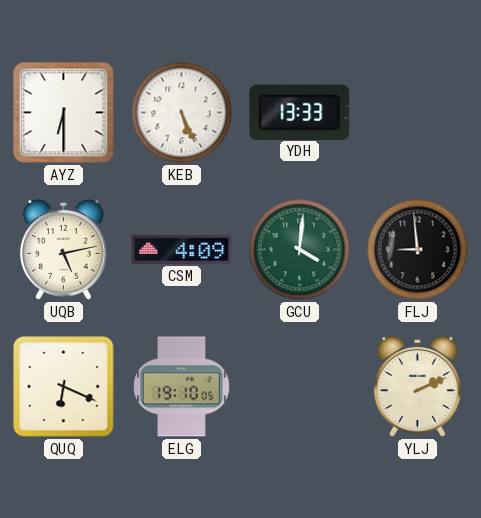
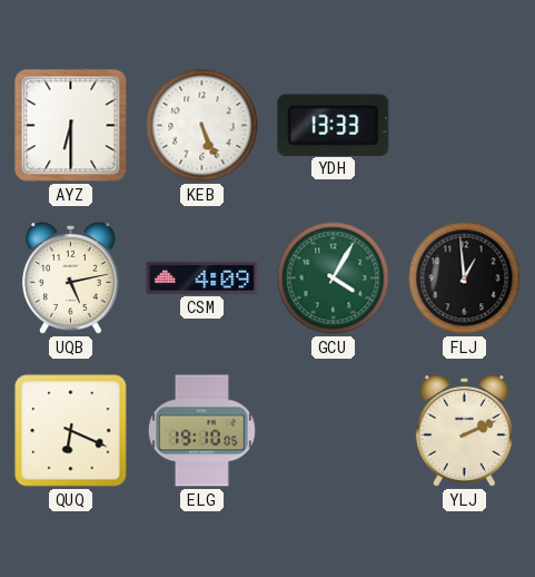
GCU: 4:01 -> 4:05 (334, 278)
FLJ: 8:59 -> 12:59 (465, 278)
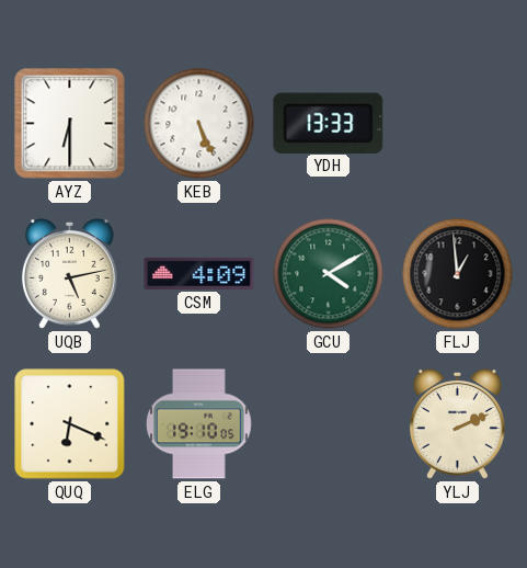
GCU: 4:05 -> 4:10 (329, 274)
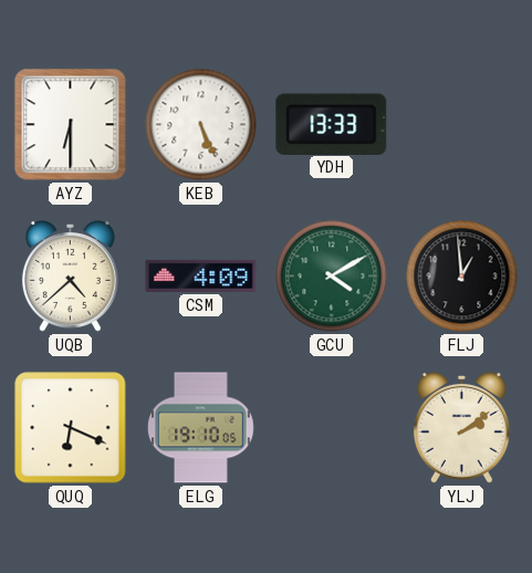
UQB: 5:13 -> 4:38 (70, 277)
YLJ: 2:11 -> 2:09 (461, 428)
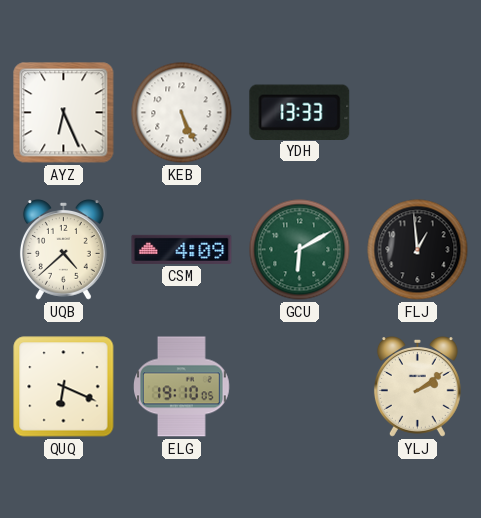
AYZ: 6:30 -> 6:26 (64, 113)
GCU: 4:10 -> 6:10 (300, 250)
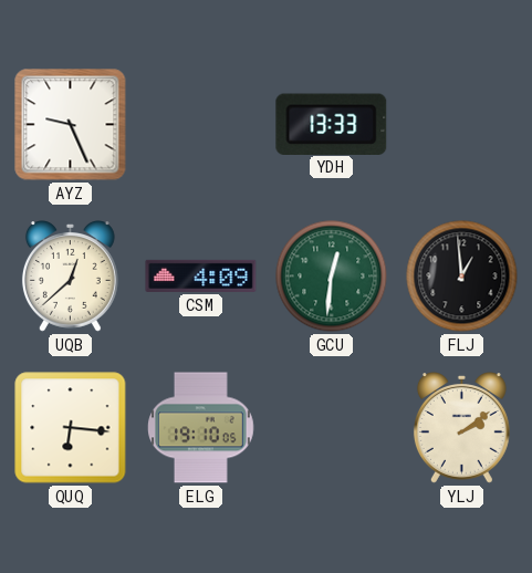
AYZ: 6:26 -> 9:26 (71, 125)
KEB: 5:26 -> none (182, 113)
UQB: 4:38 -> 12:38 (70, 277)
GCU: 6:10 -> 12:31 (332, 277)
QUQ: 6:19 -> 6:16 (71, 428)
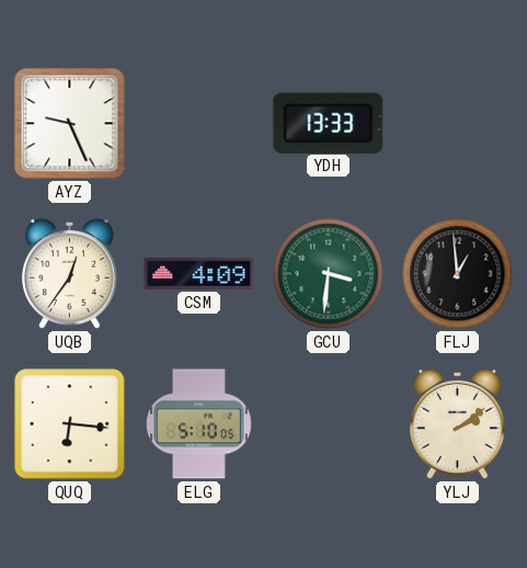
UQB: 12:38 -> 12:36 (69, 274)
GCU: 12:31 -> 3:31 (329, 274)
ELG: 19:10 -> 5:10 (199, 424)
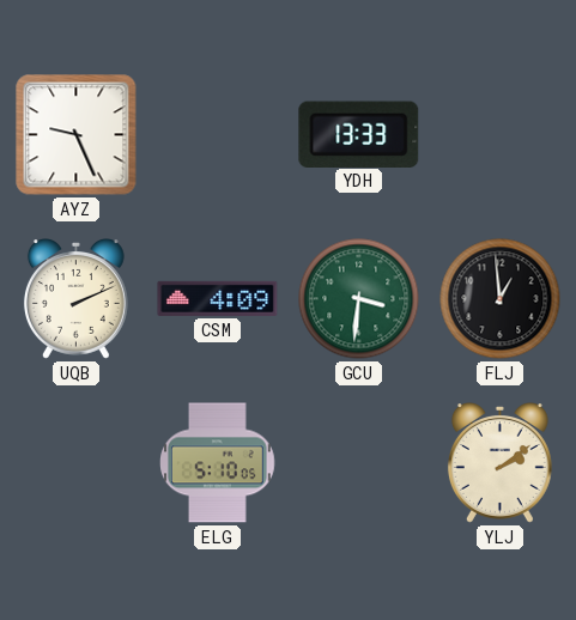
UQB: 12:36 -> 2:11 (75, 299)
QUQ: 6:16 -> none (70, 424)
